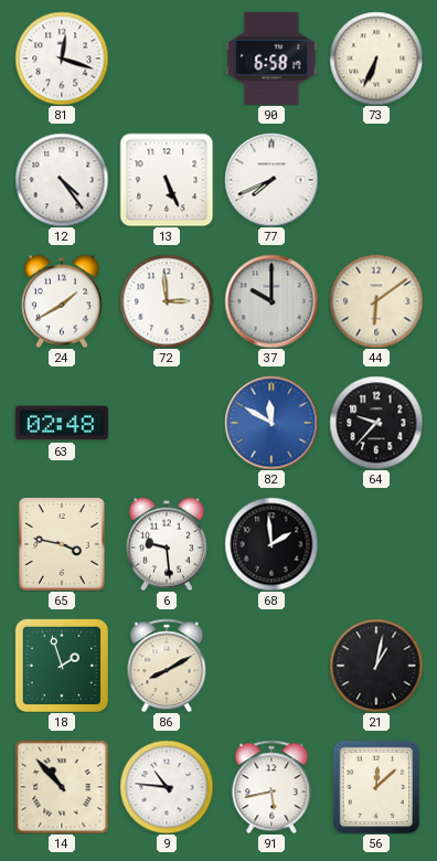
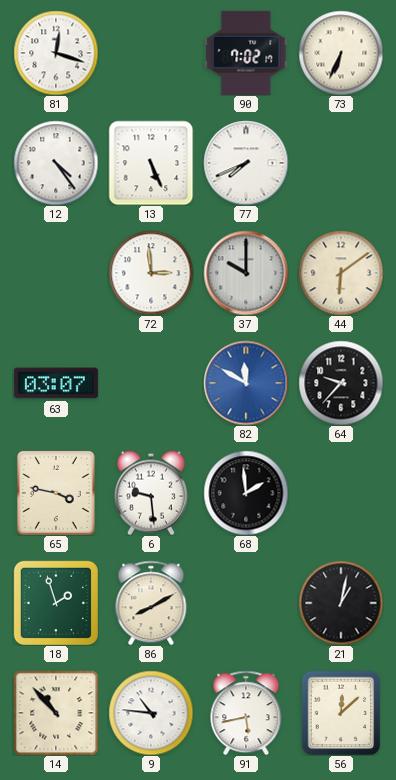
90: 6:58 -> 7:02 (246, 53)
24: 1:40 -> none (62, 301)
63: 02:48 -> 03:07 (56, 383)
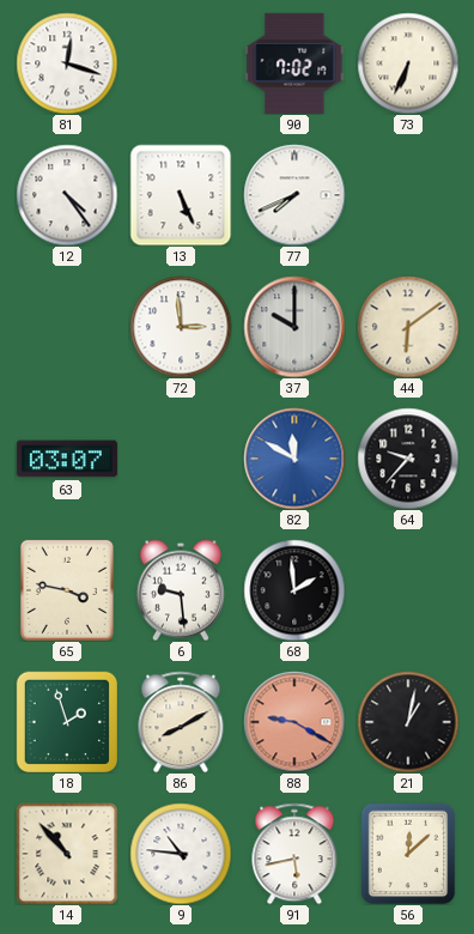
88: none -> 9:20 (294, 722)
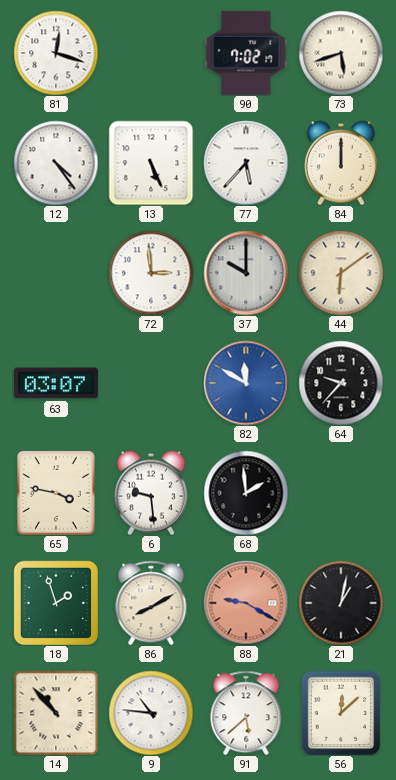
73: 6:34 -> 5:42 (341, 53)
77: 7:41 -> 5:37 (246, 163)
84: none -> 12:00 (341, 163)
91: 5:43 -> 5:38 (246, 713)
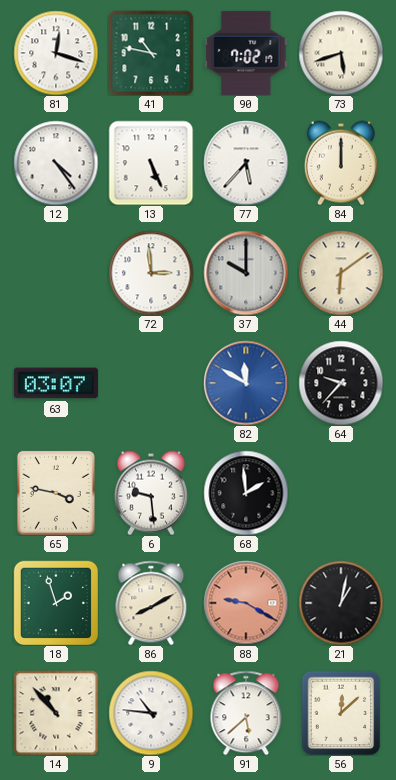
41: none -> 10:47 (151, 53)
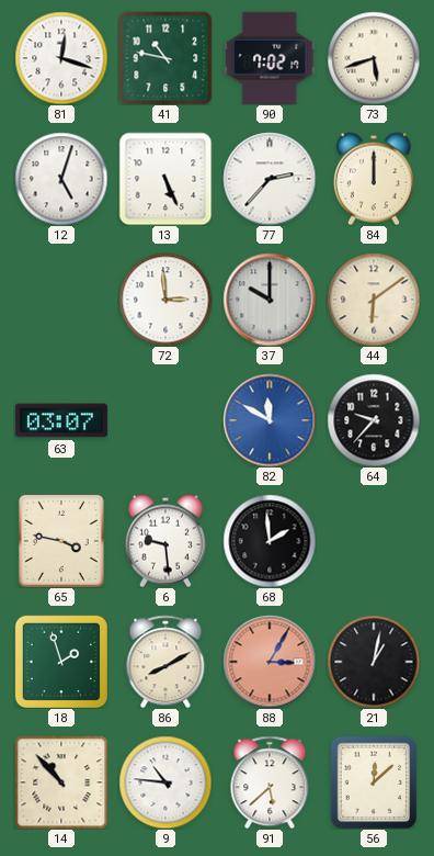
12: 4:24 -> 5:03 (61, 179)
77: 5:37 -> 2:37 (270, 179)
88: 9:20 -> 3:05 (270, 662)
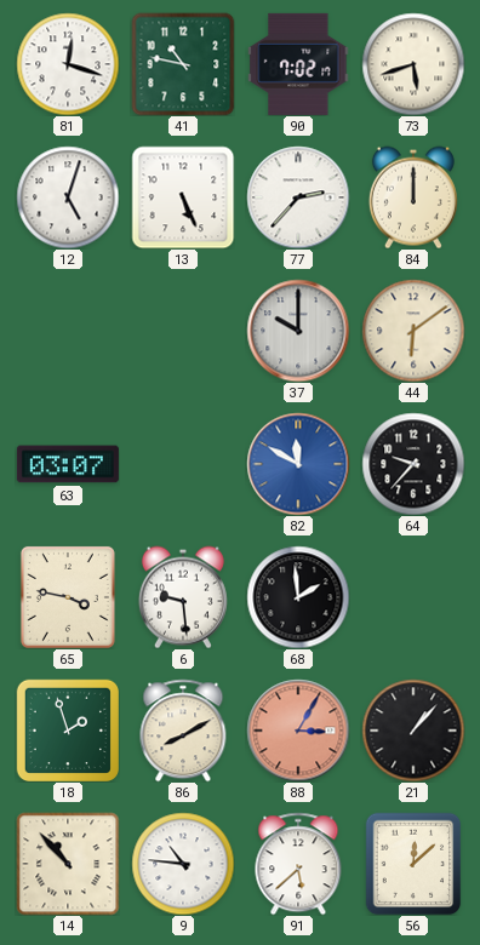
72: 2:59 -> none (165, 300)
21: 1:02 -> 1:07 (413, 731)
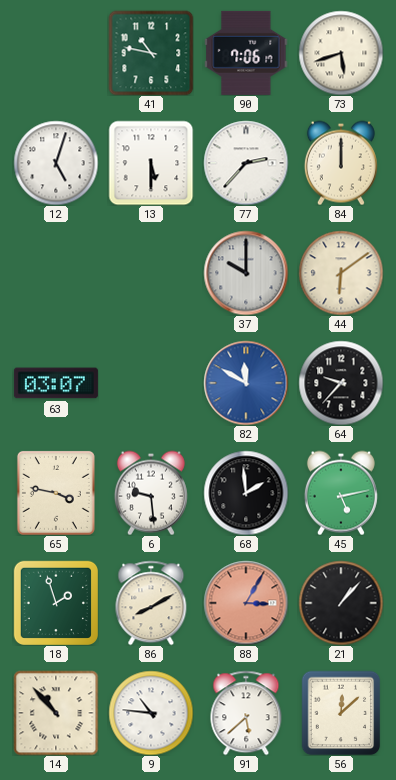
81: 12:18 -> none (68, 64)
90: 7:02 -> 7:06 (246, 53)
13: 5:26 -> 5:30 (151, 163)
45: none -> 5:13 (341, 493)
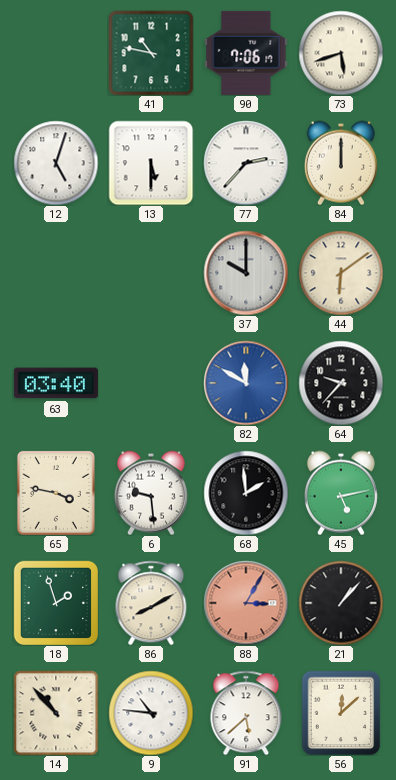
63: 03:07 -> 03:40 (56, 383)
